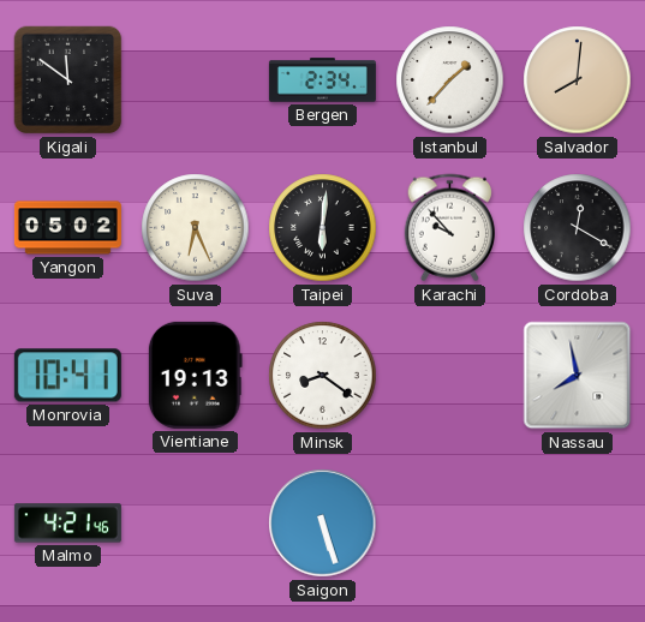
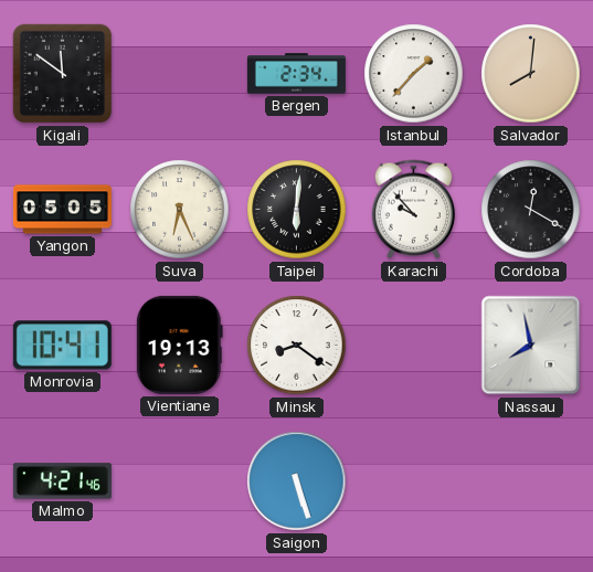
Yangon: 05:02 -> 05:05 (62, 210)
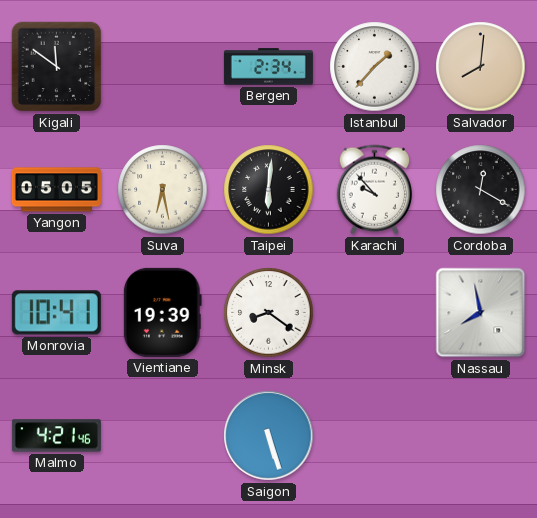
Suva: 6:26 -> 6:28 (163, 190)
Vientiane: 19:13 -> 19:39 (162, 312)
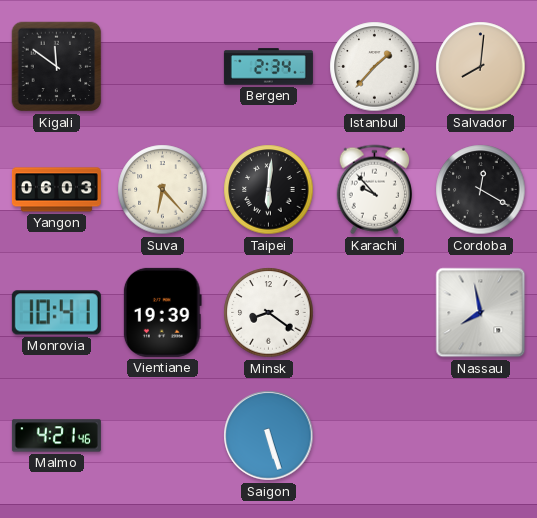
Yangon: 05:05 -> 06:03 (56, 190)
Suva: 6:28 -> 6:23 (163, 190)
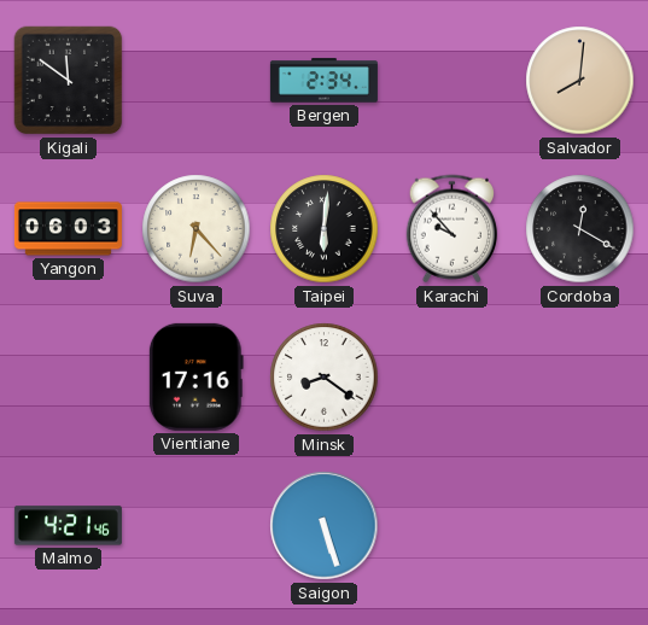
Istanbul: 1:37 -> none (375, 67)
Monrovia: 10:41 -> none (56, 313)
Vientiane: 19:39 -> 17:16 (195, 376)
Nassau: 7:58 -> none (481, 313)
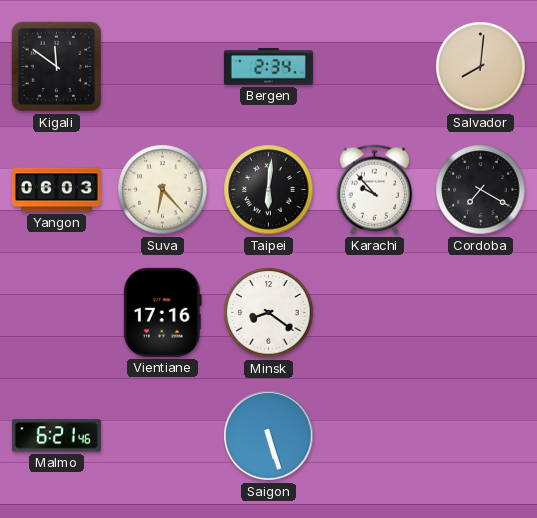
Cordoba: 12:20 -> 7:20 (481, 190)
Malmo: 4:21 -> 6:21 (56, 436)
